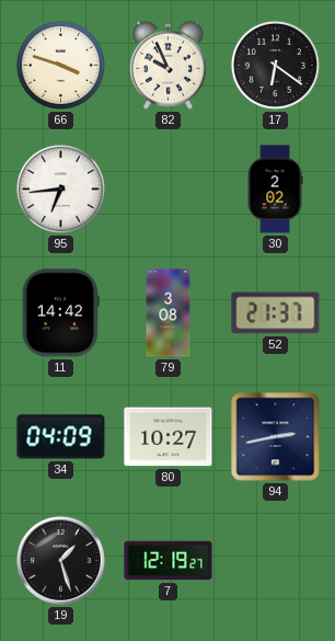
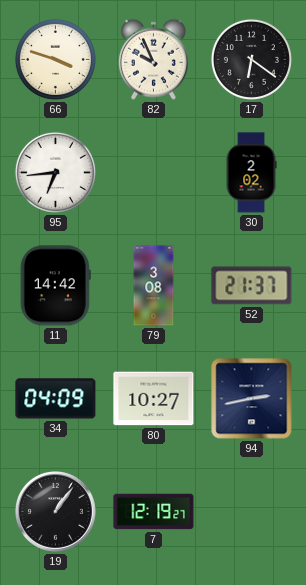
19: 1:27 -> 1:06 (56, 512)
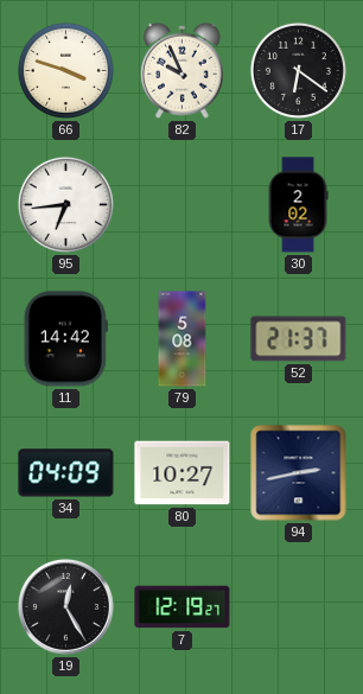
79: 3:08 -> 5:08 (183, 339)
19: 1:06 -> 12:25 (66, 607)
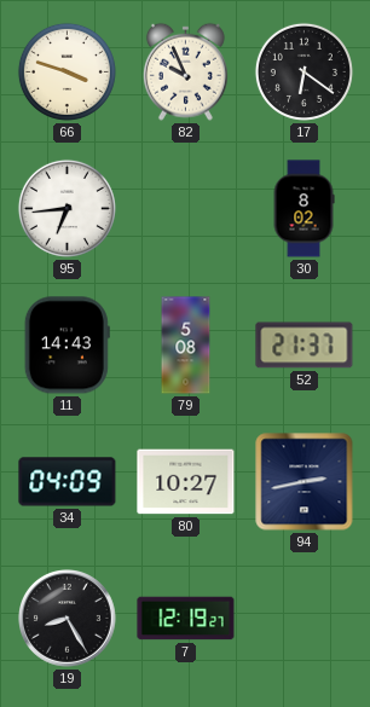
30: 2:02 -> 8:02 (303, 209)
11: 14:42 -> 14:43 (67, 346)
19: 12:25 -> 8:25 (68, 619)
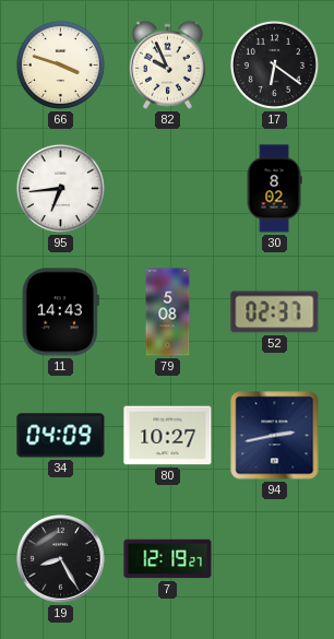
52: 21:37 -> 02:37 (275, 312)
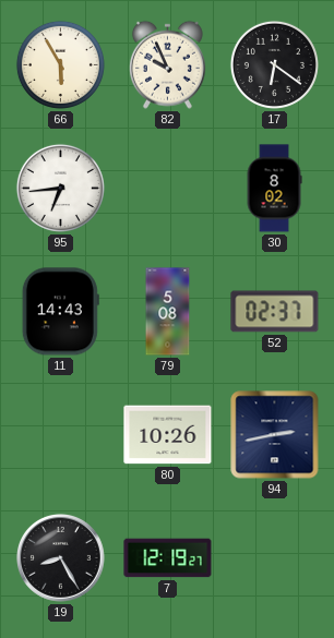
66: 3:48 -> 5:55 (60, 64)
34: 04:09 -> none (61, 436)
80: 10:27 -> 10:26 (168, 435)
